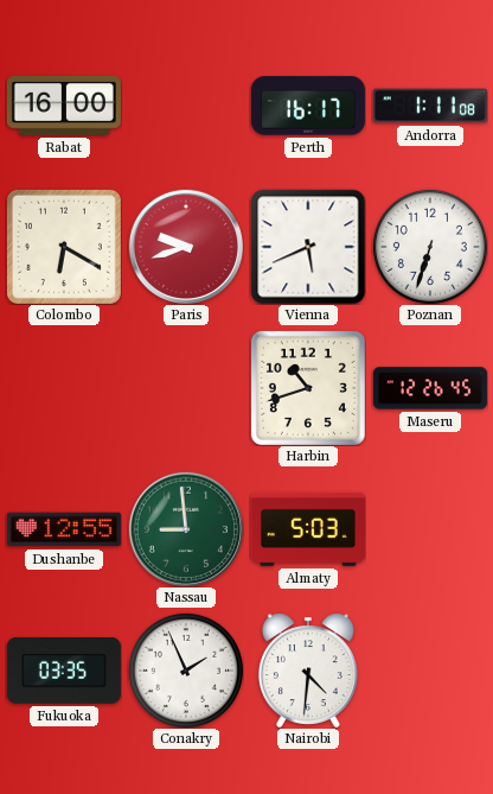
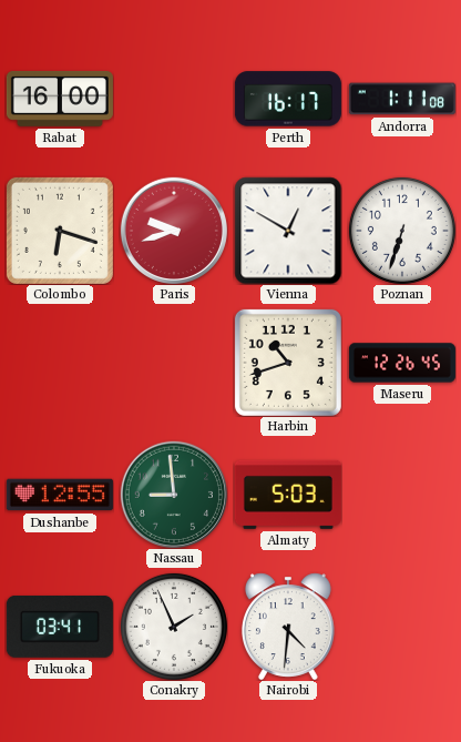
Colombo: 6:20 -> 6:18 (60, 231)
Vienna: 5:41 -> 12:50 (288, 231)
Fukuoka: 03:35 -> 03:41 (60, 627)
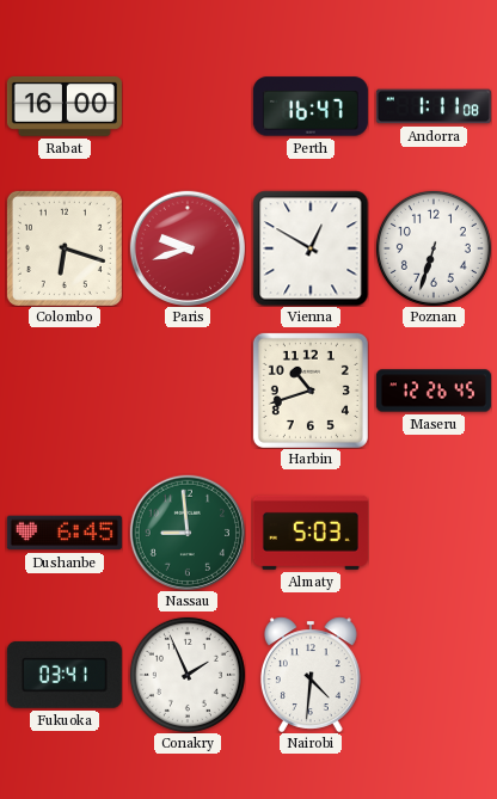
Perth: 16:17 -> 16:47 (311, 106)
Dushanbe: 12:55 -> 6:45 (65, 533)
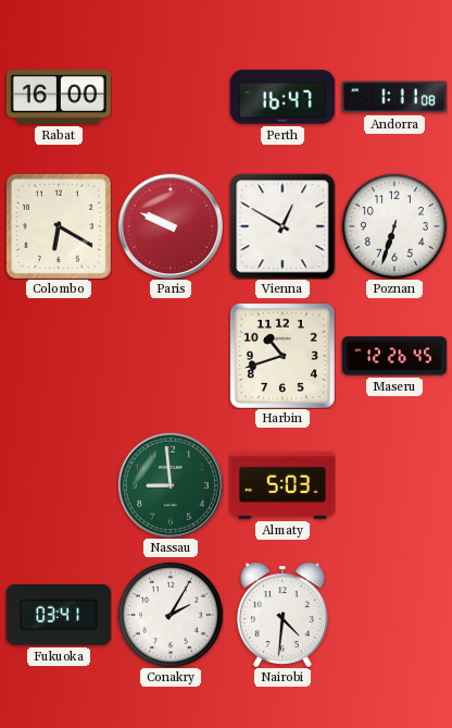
Colombo: 6:18 -> 6:20 (59, 226)
Paris: 9:42 -> 9:49 (171, 226)
Dushanbe: 6:45 -> none (65, 533)
Conakry: 1:56 -> 2:05 (171, 615)
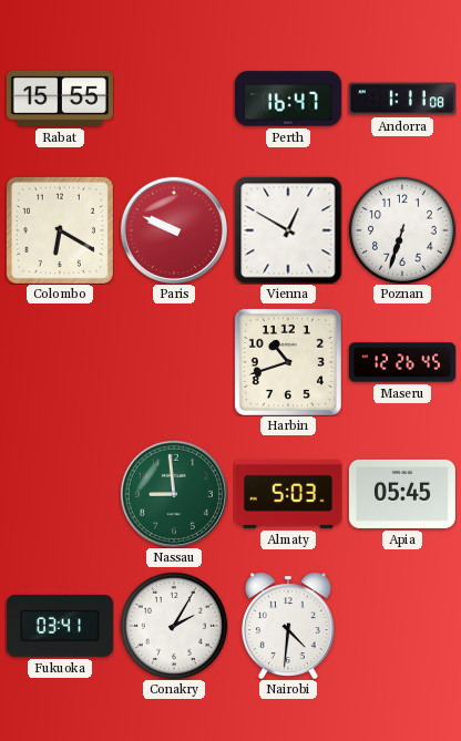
Rabat: 16:00 -> 15:55 (60, 99)
Apia: none -> 05:45 (402, 494)
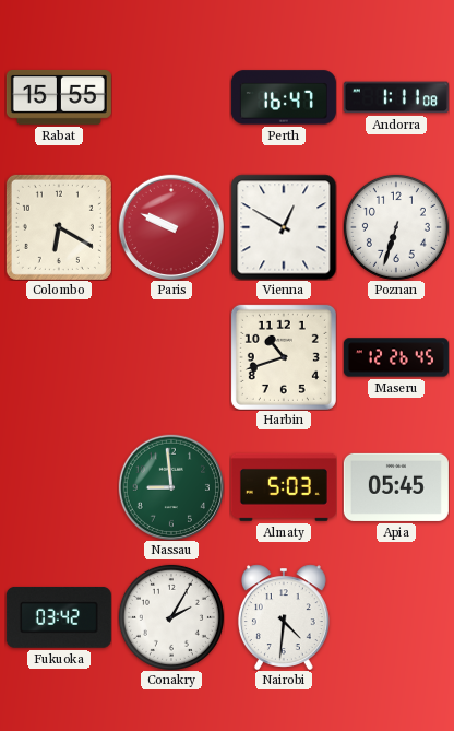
Fukuoka: 03:41 -> 03:42 (59, 617)
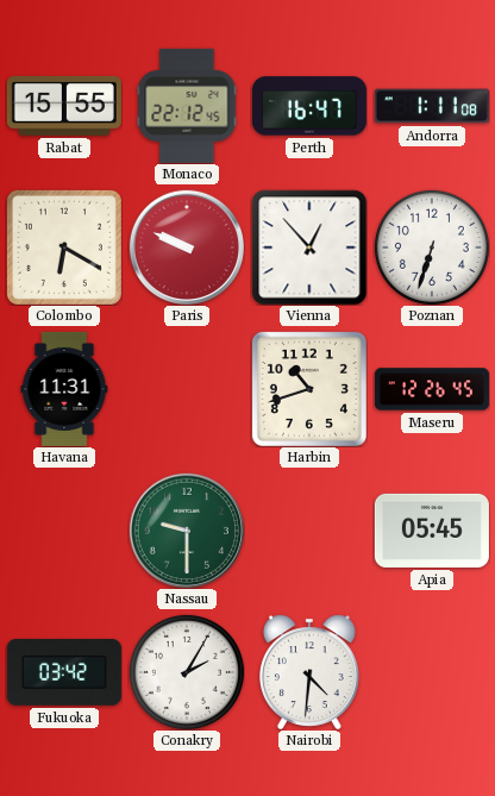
Monaco: none -> 22:12 (187, 106)
Vienna: 12:50 -> 12:53 (309, 247)
Havana: none -> 11:31 (64, 389)
Nassau: 8:59 -> 9:30 (187, 531)
Almaty: 5:03 -> none (284, 487)
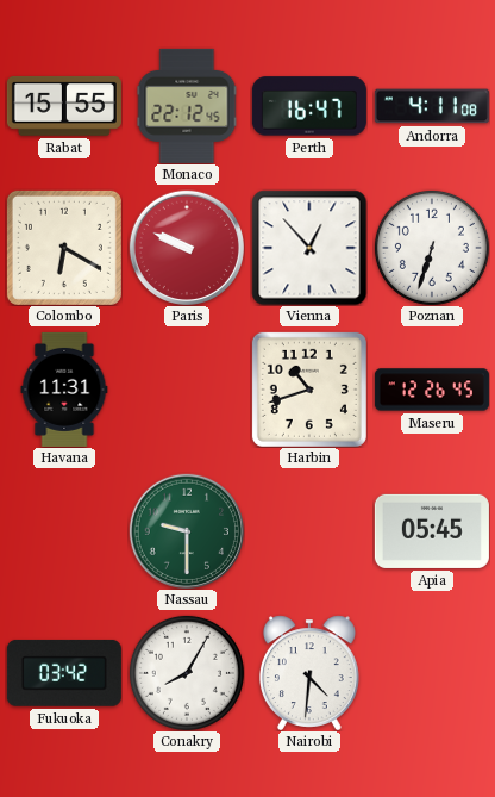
Andorra: 1:11 -> 4:11 (432, 106)
Conakry: 2:05 -> 8:05 (187, 673)
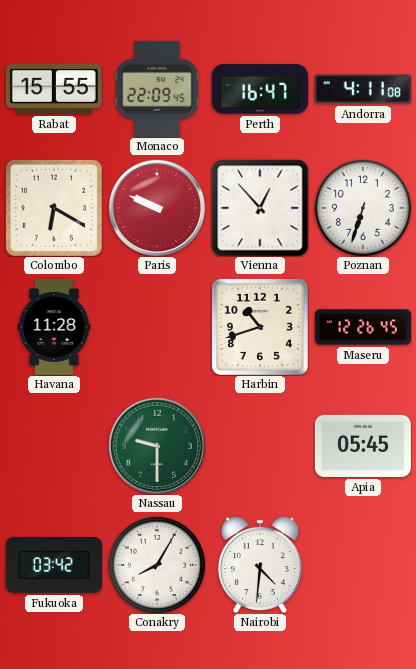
Monaco: 22:12 -> 22:09 (157, 89)
Havana: 11:31 -> 11:28 (54, 327)
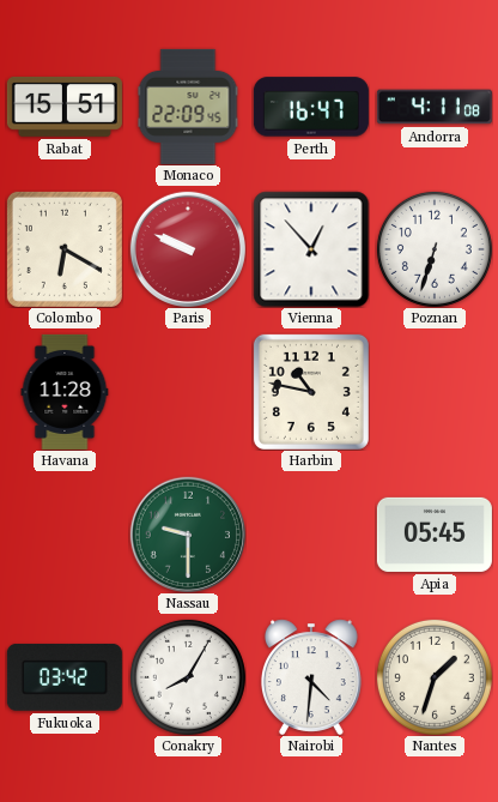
Rabat: 15:55 -> 15:51 (65, 107)
Harbin: 10:42 -> 10:47 (311, 392)
Maseru: 12:26 -> none (363, 327)
Nantes: none -> 1:33 (435, 677)
